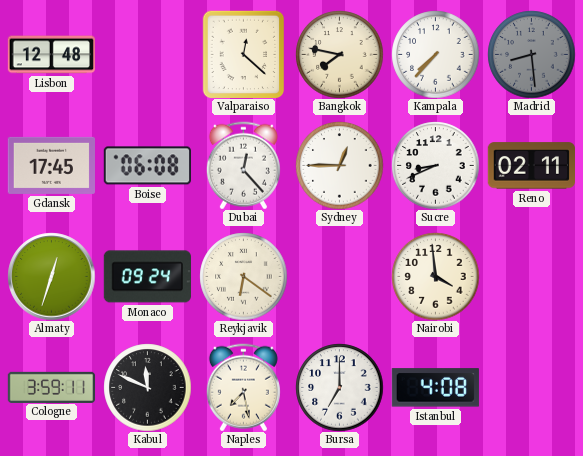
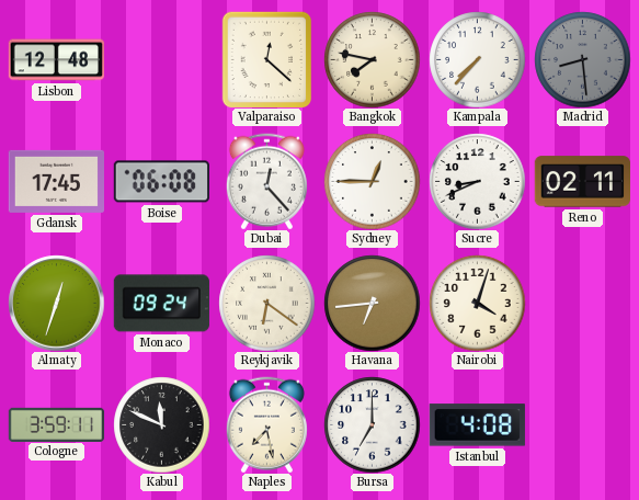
Havana: none -> 6:44 (372, 303)
Nairobi: 3:59 -> 4:03 (477, 303)
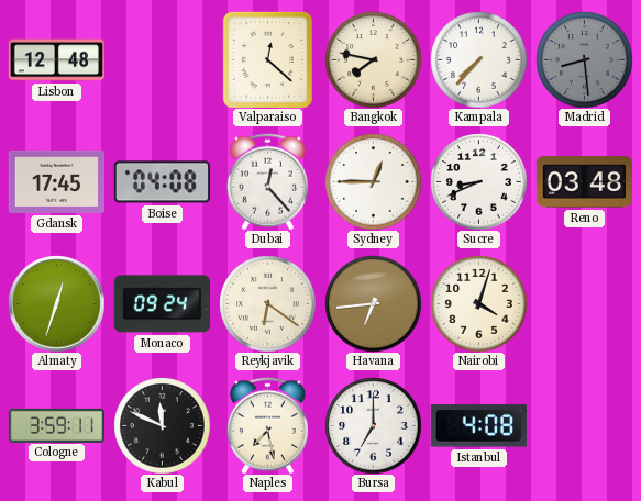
Boise: 06:08 -> 04:08 (162, 182)
Reno: 02:11 -> 03:48 (584, 182)
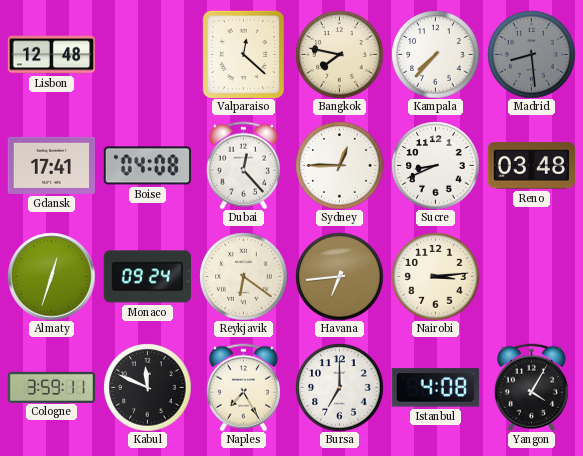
Gdansk: 17:45 -> 17:41 (51, 165)
Nairobi: 4:03 -> 3:14 (435, 276)
Naples: 7:28 -> 7:25 (243, 387)
Yangon: none -> 4:05 (531, 387)
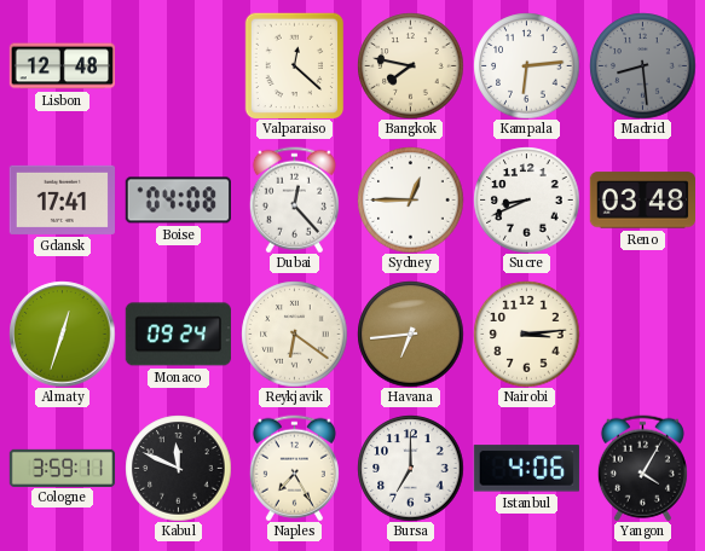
Kampala: 7:37 -> 6:14 (526, 65)
Istanbul: 4:08 -> 4:06 (526, 469)
